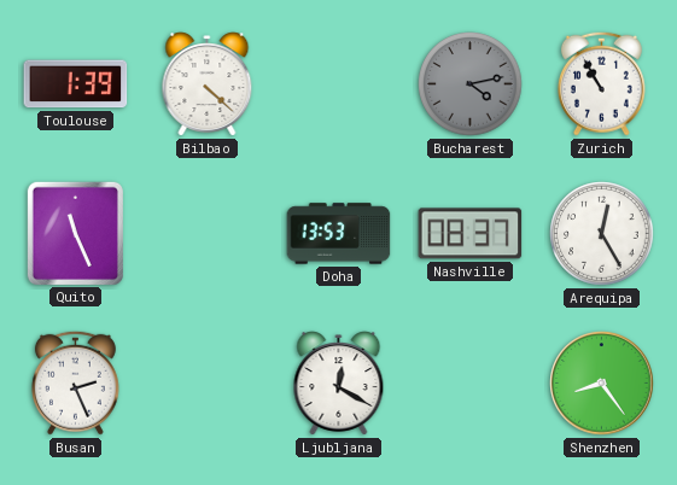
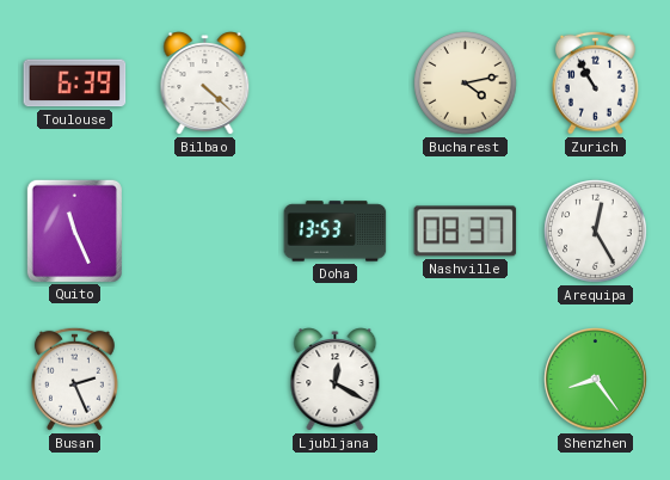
Toulouse: 1:39 -> 6:39 (75, 84)
Bucharest dial: grey -> cream (466, 84)
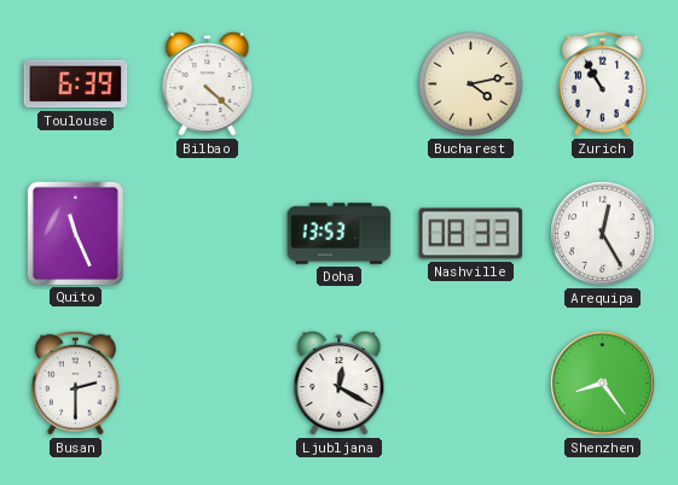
Nashville: 08:37 -> 08:33 (471, 234)
Busan: 2:26 -> 2:30 (75, 382)
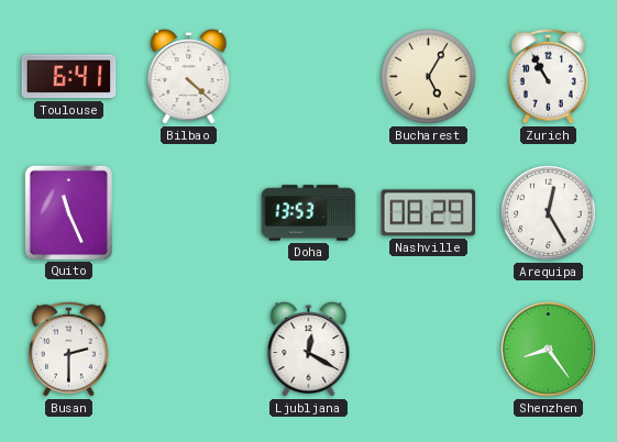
Toulouse: 6:39 -> 6:41 (69, 77)
Bucharest: 4:13 -> 5:05 (429, 77)
Nashville: 08:33 -> 08:29 (429, 213)
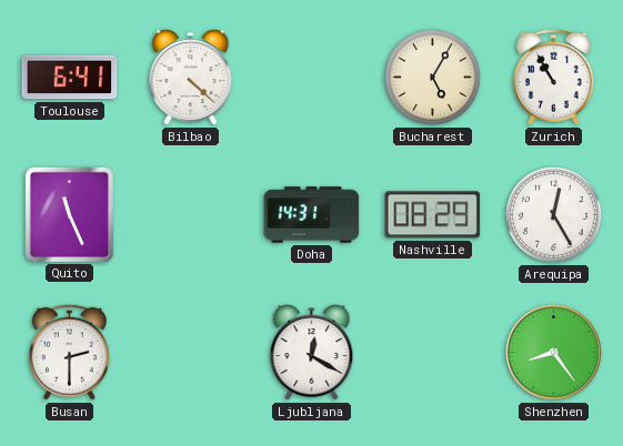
Doha: 13:53 -> 14:31 (312, 215)
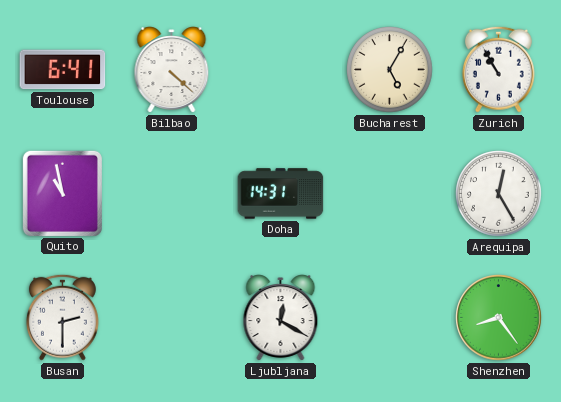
Quito: 11:26 -> 10:58 (62, 193)
Nashville: 08:29 -> none (433, 215)
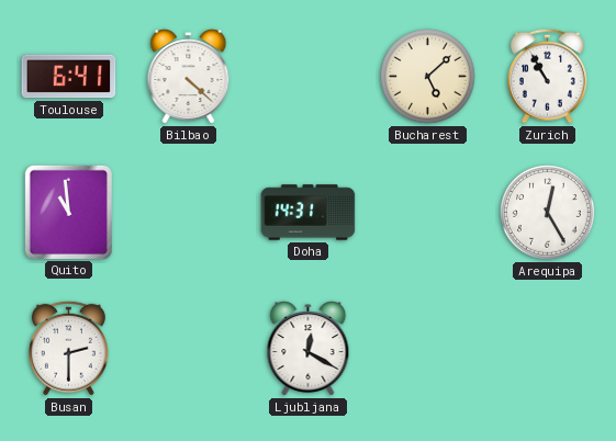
Bucharest: 5:05 -> 5:08 (428, 77)
Quito: 10:58 -> 10:59 (68, 212)
Shenzhen: 8:24 -> none (499, 318)
